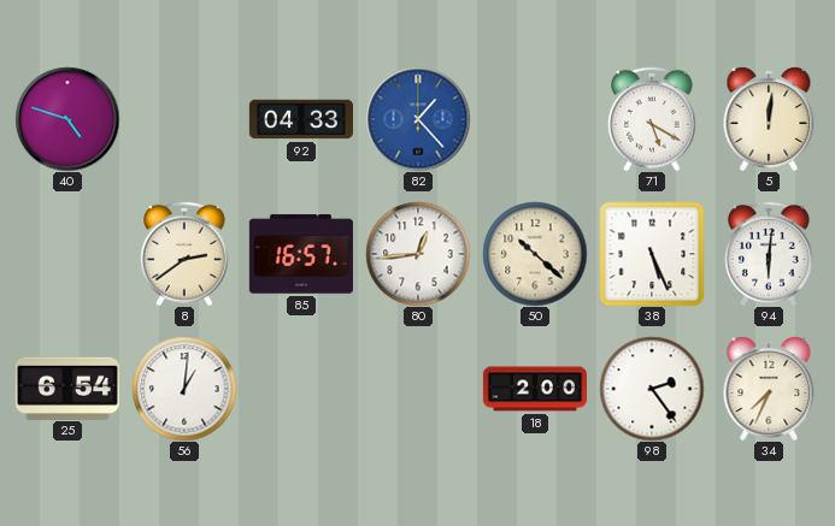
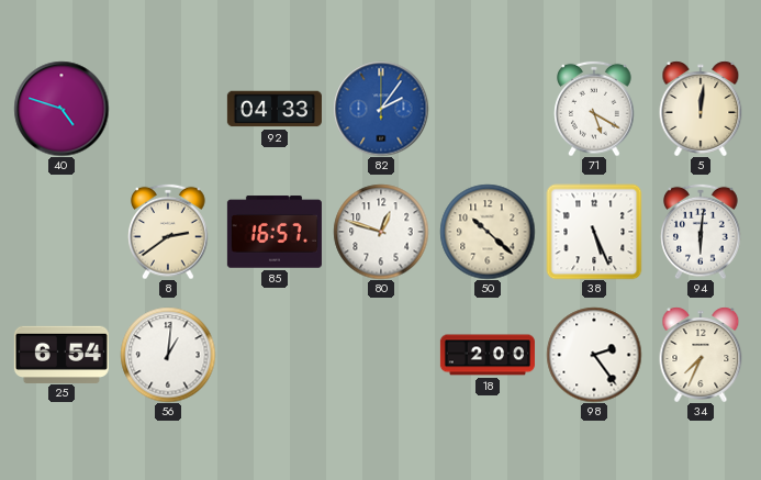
82: 1:23 -> 2:06 (381, 109)
80: 12:44 -> 12:48 (381, 232)
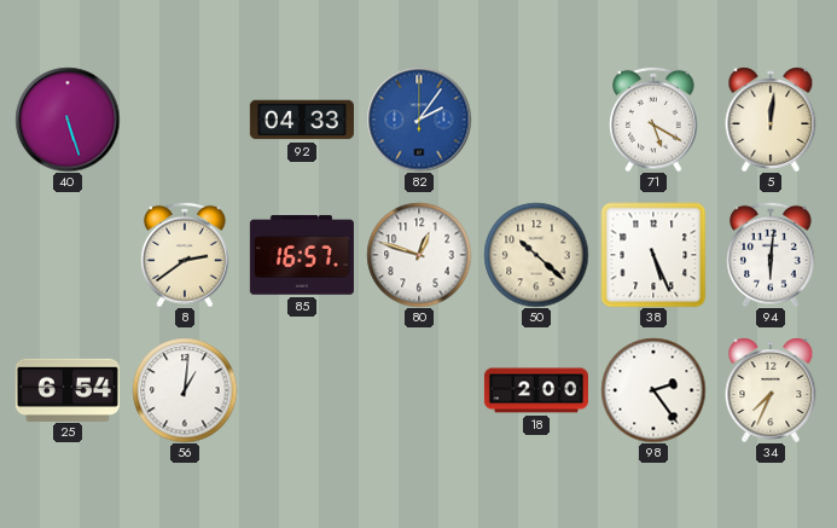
40: 4:48 -> 5:27 (68, 120)
